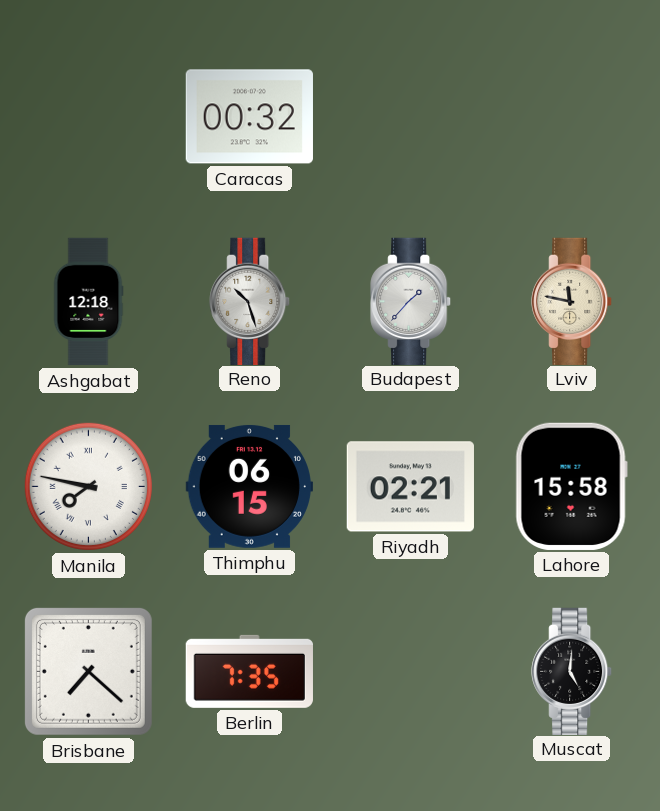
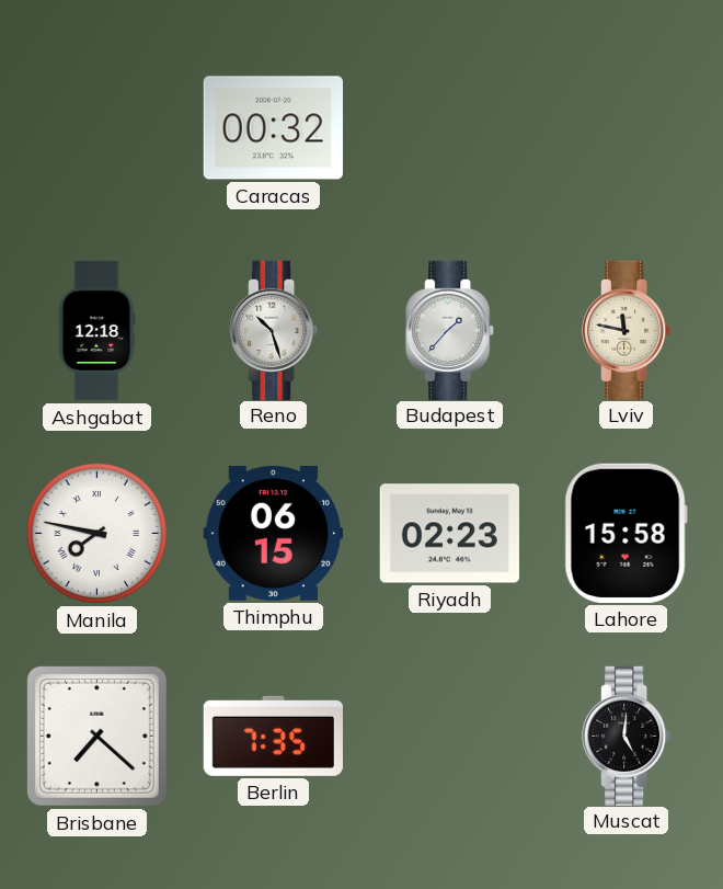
Riyadh: 02:21 -> 02:23 (449, 534)
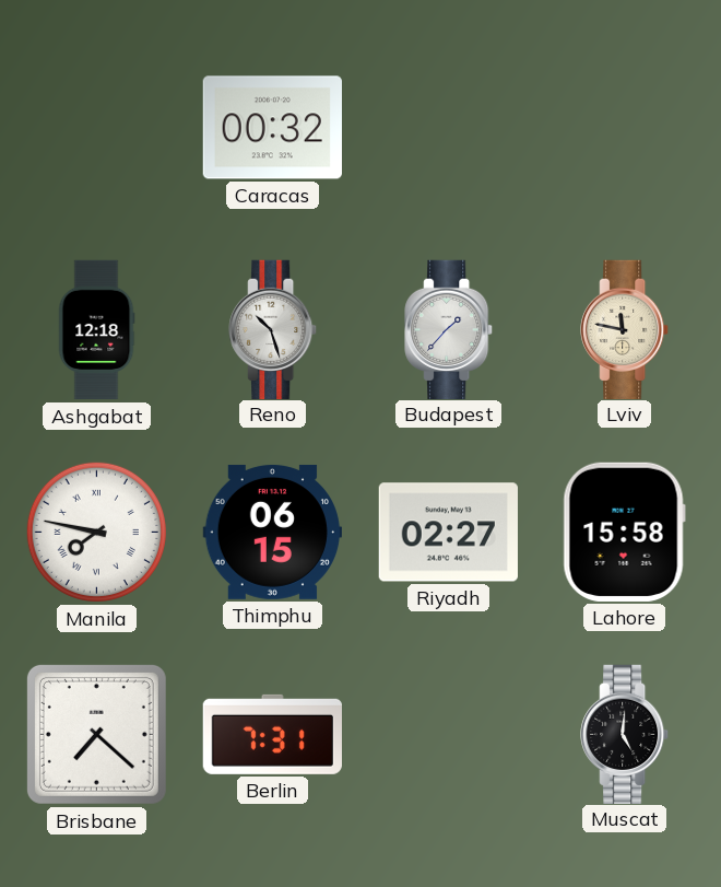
Riyadh: 02:23 -> 02:27 (448, 533)
Berlin: 7:35 -> 7:31 (272, 734)
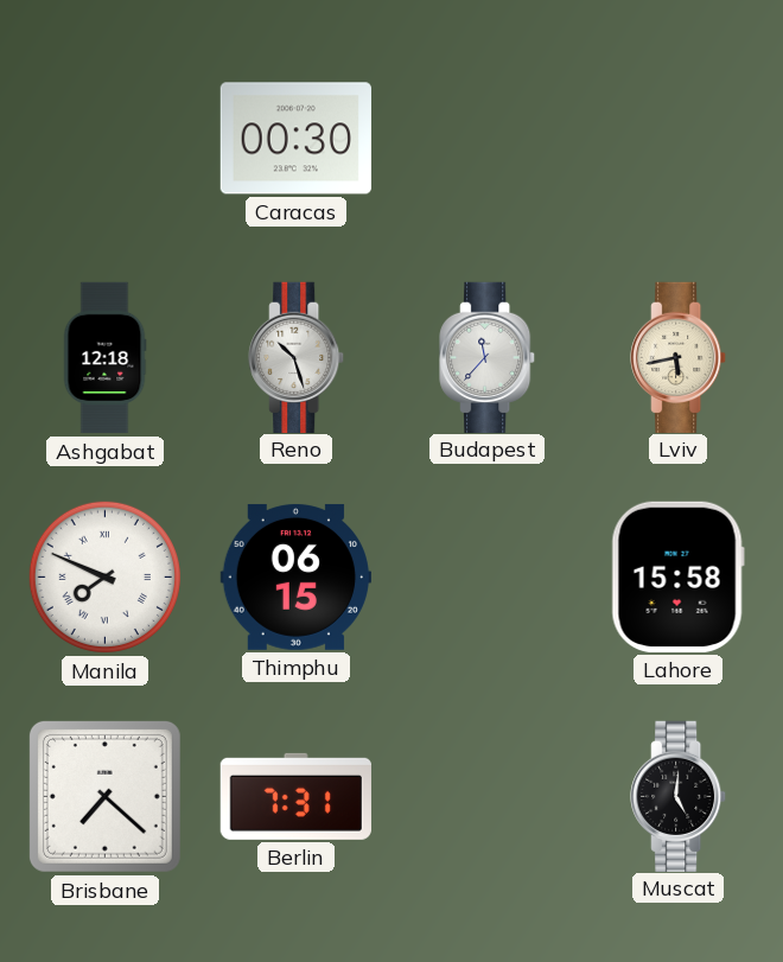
Caracas: 00:32 -> 00:30 (295, 139)
Budapest: 1:37 -> 11:37 (488, 357)
Lviv: 11:47 -> 5:43 (679, 357)
Manila: 7:47 -> 7:49 (104, 576)
Riyadh: 02:27 -> none (448, 533)
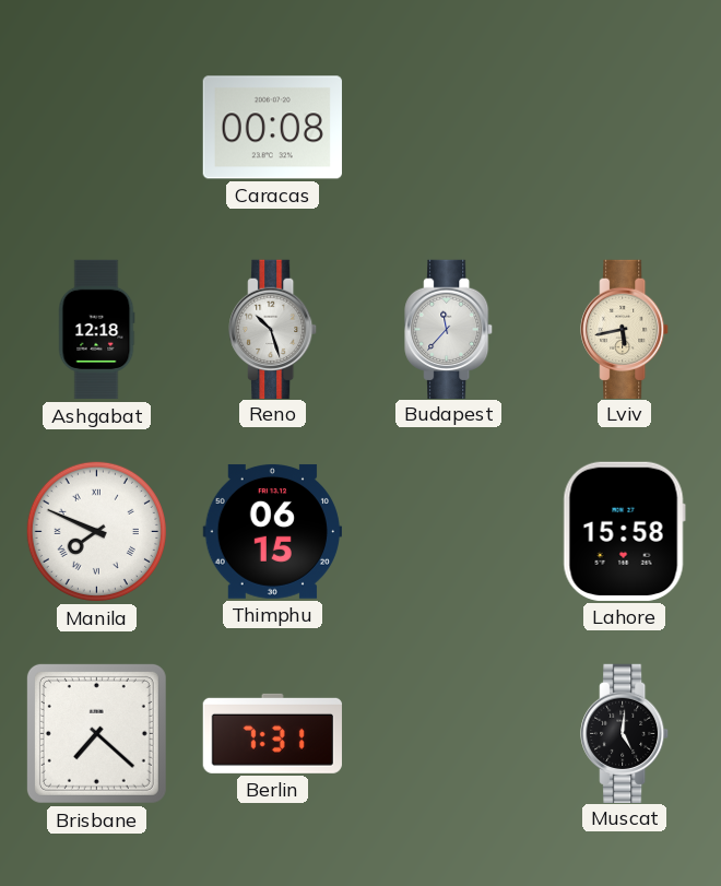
Caracas: 00:30 -> 00:08 (272, 128)
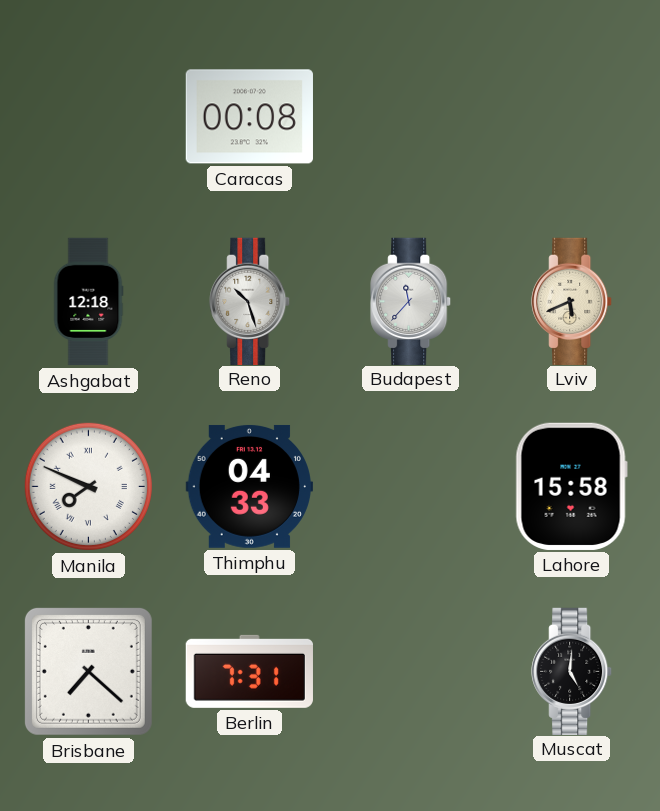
Lviv: 5:43 -> 5:41 (572, 301)
Thimphu: 06:15 -> 04:33 (249, 486)
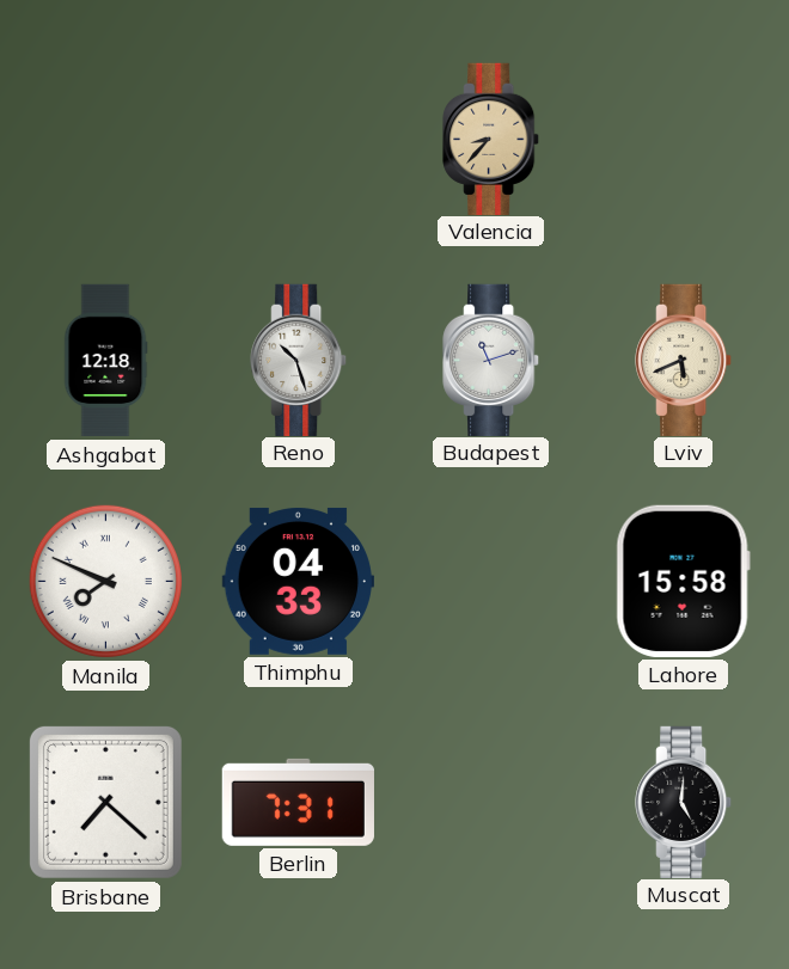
Caracas: 00:08 -> none (249, 117)
Valencia: none -> 8:37 (491, 139)
Budapest: 11:37 -> 11:12 (491, 360)
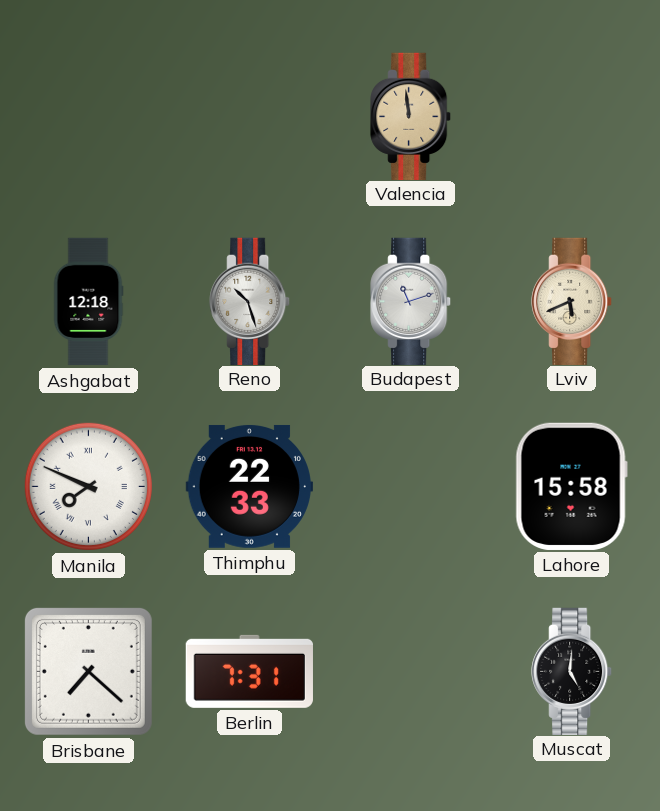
Valencia: 8:37 -> 11:59 (411, 116)
Thimphu: 04:33 -> 22:33 (249, 486)
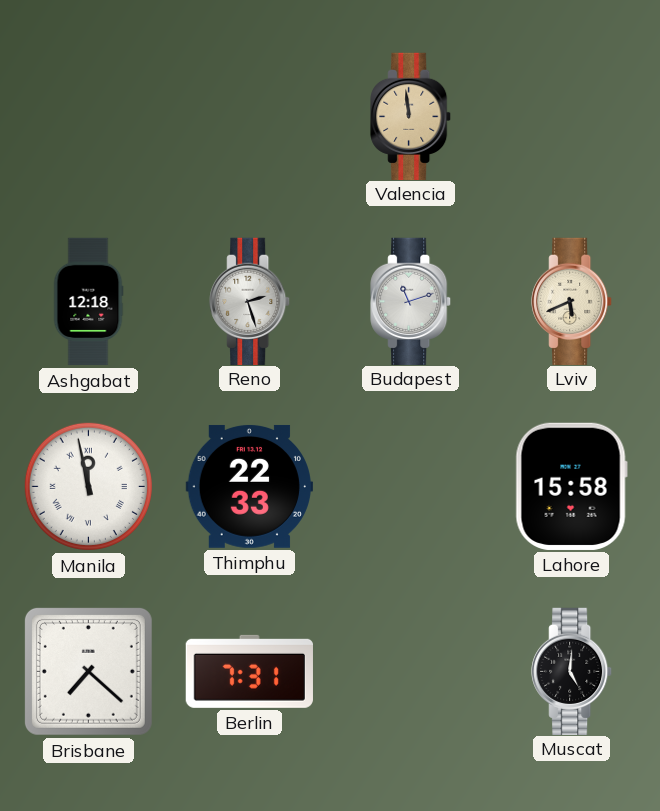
Reno: 10:27 -> 2:27 (250, 301)
Manila: 7:49 -> 11:58 (88, 486)
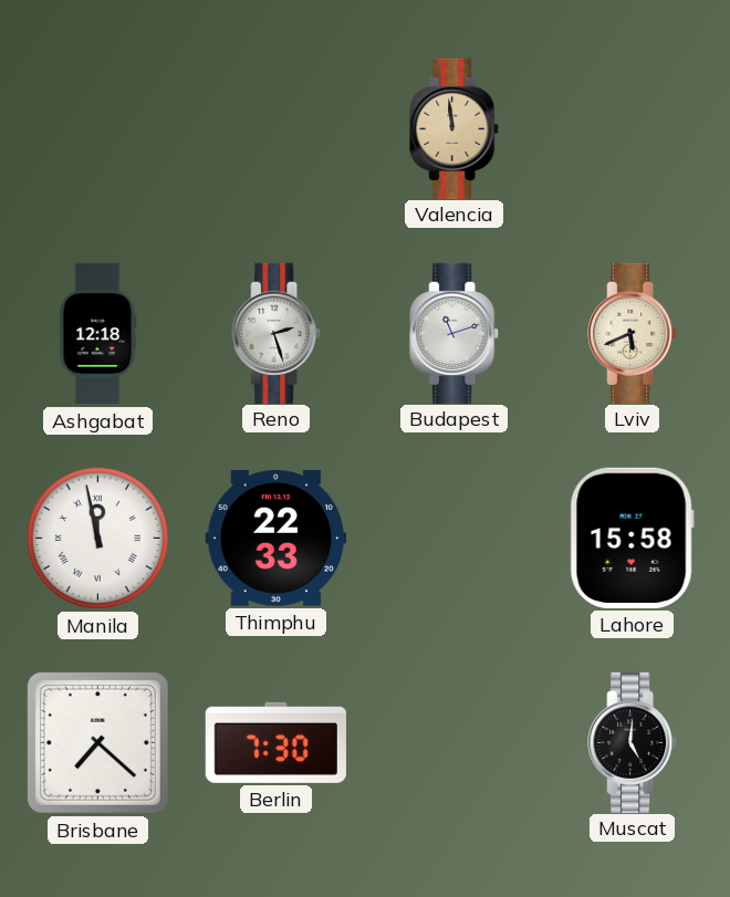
Berlin: 7:31 -> 7:30 (275, 742)
